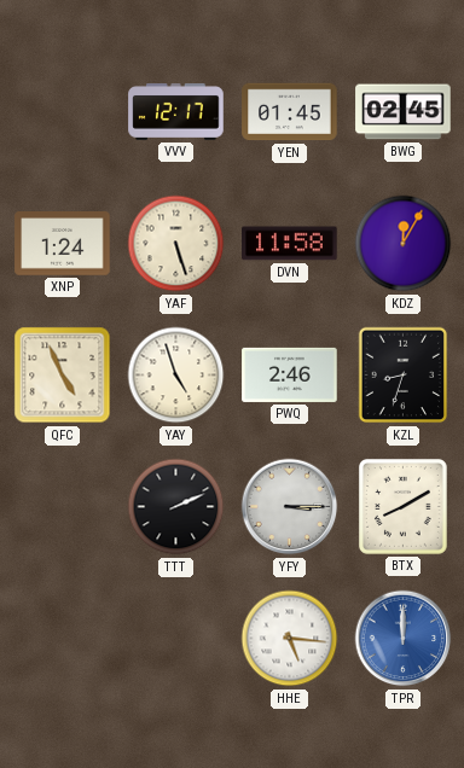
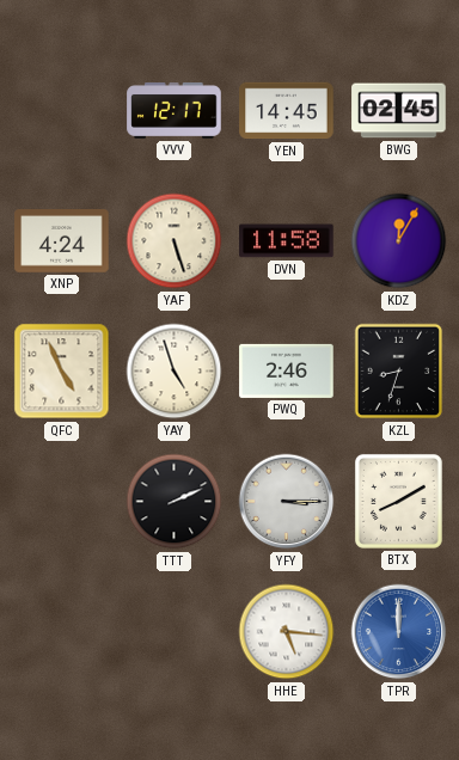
YEN: 01:45 -> 14:45 (287, 111)
XNP: 1:24 -> 4:24 (62, 241)
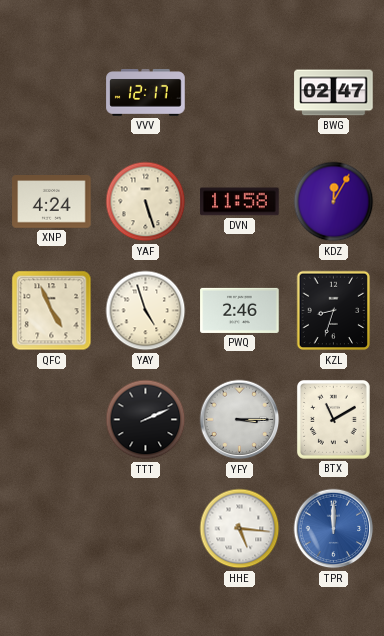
YEN: 14:45 -> none (287, 111)
BWG: 02:45 -> 02:47 (334, 93)
BTX: 8:10 -> 11:10 (333, 419)
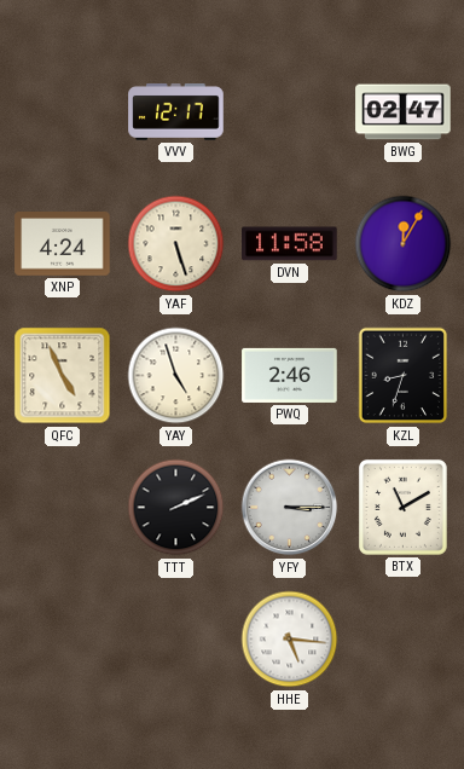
TPR: 12:00 -> none (334, 529)
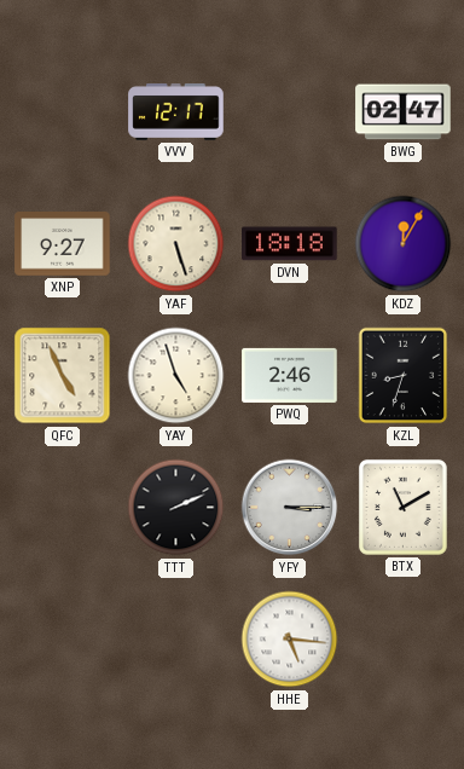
XNP: 4:24 -> 9:27 (63, 244)
DVN: 11:58 -> 18:18 (290, 244)
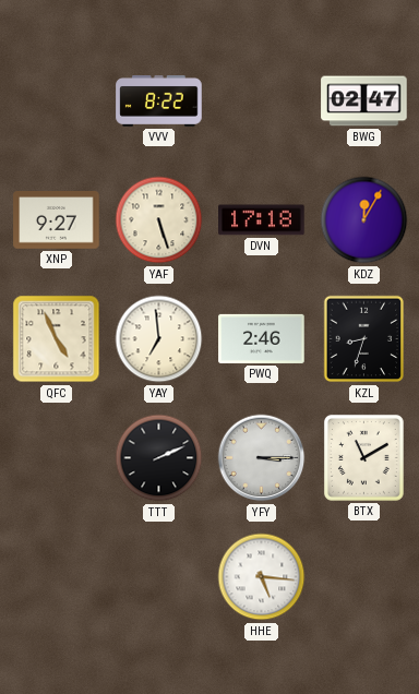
VVV: 12:17 -> 8:22 (159, 101)
DVN: 18:18 -> 17:18 (262, 220)
YAY: 4:57 -> 6:59 (159, 339)
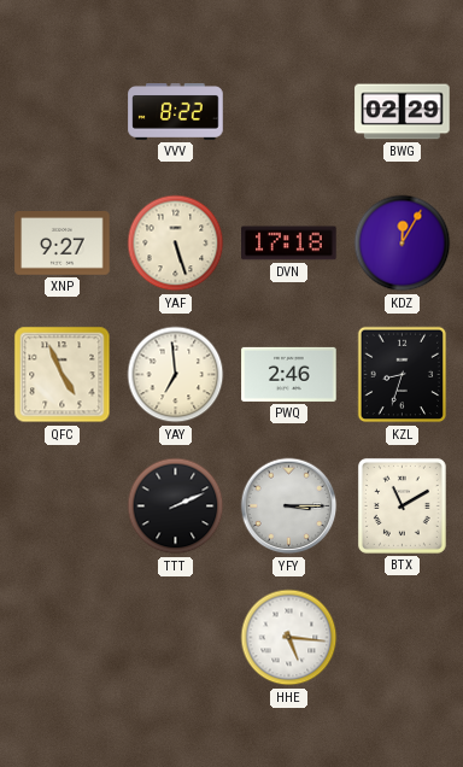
BWG: 02:47 -> 02:29 (403, 112)
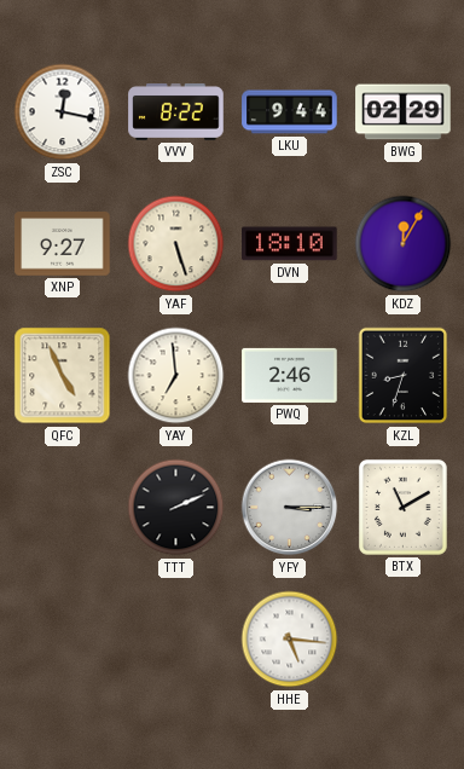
ZSC: none -> 12:17 (63, 112)
LKU: none -> 9:44 (290, 112)
DVN: 17:18 -> 18:10 (290, 244)
